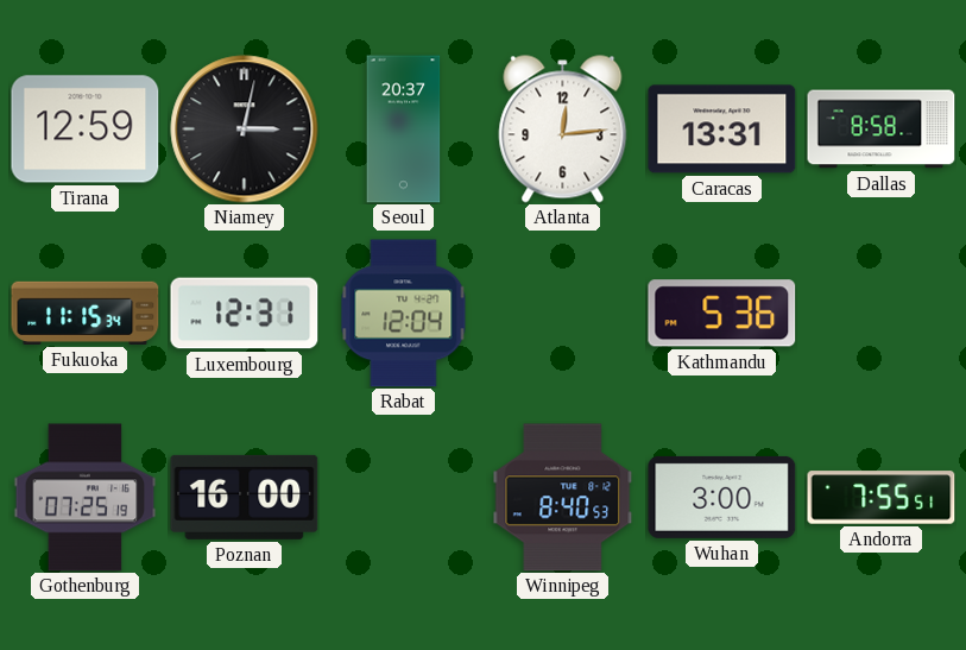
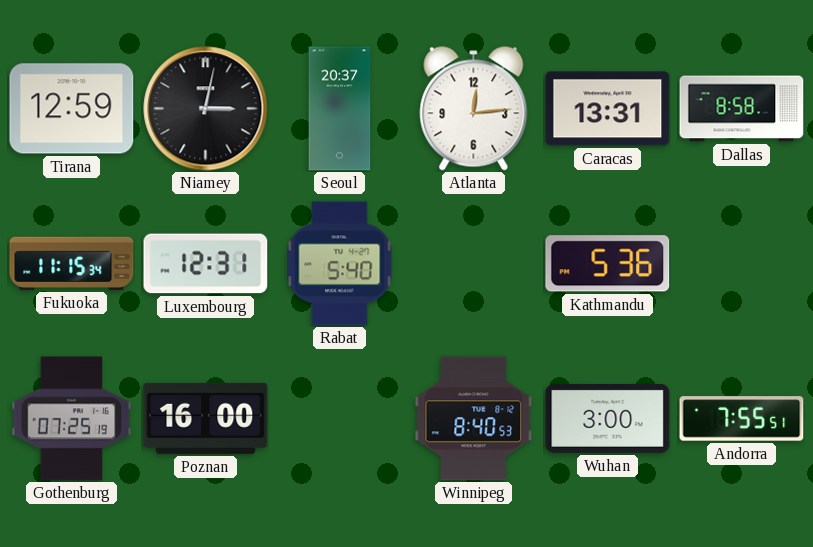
Rabat: 12:04 -> 5:40 (340, 264)
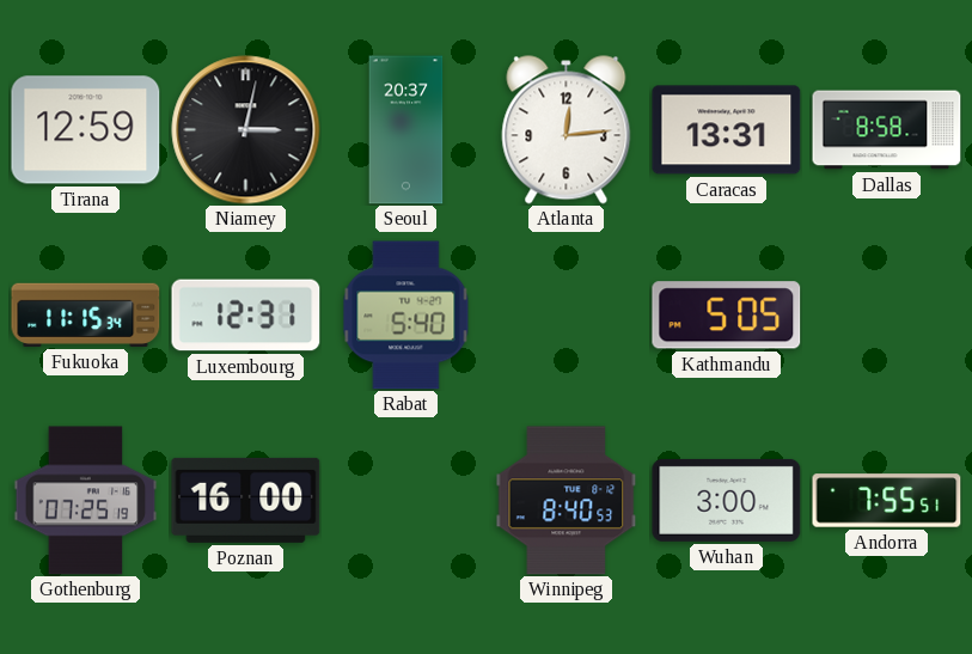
Kathmandu: 5:36 -> 5:05 (727, 316)
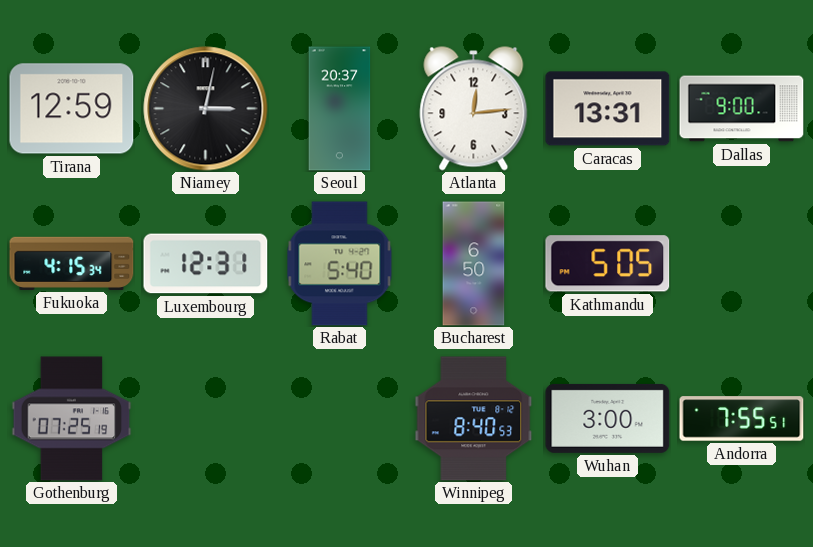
Dallas: 8:58 -> 9:00 (742, 109)
Fukuoka: 11:15 -> 4:15 (72, 263)
Bucharest: none -> 6:50 (474, 264)
Poznan: 16:00 -> none (246, 500)
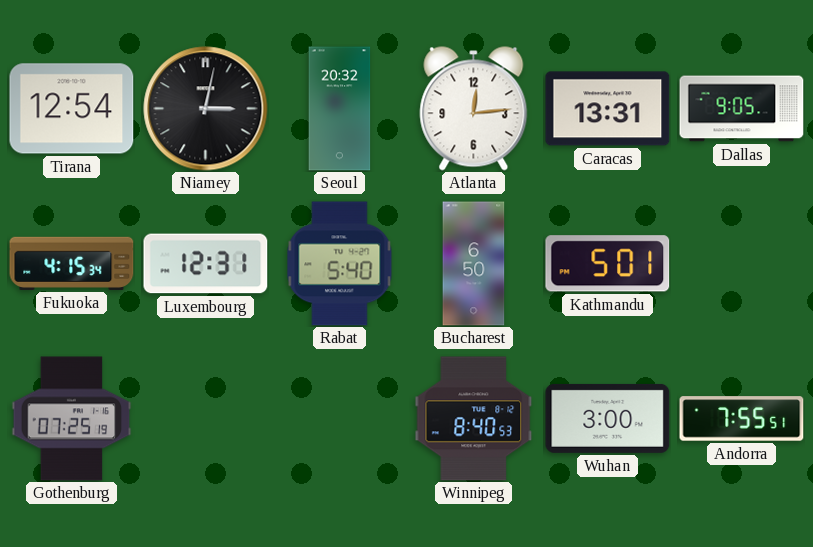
Tirana: 12:59 -> 12:54 (72, 109)
Seoul: 20:37 -> 20:32 (340, 109)
Dallas: 9:00 -> 9:05 (742, 109)
Kathmandu: 5:05 -> 5:01 (608, 264)
